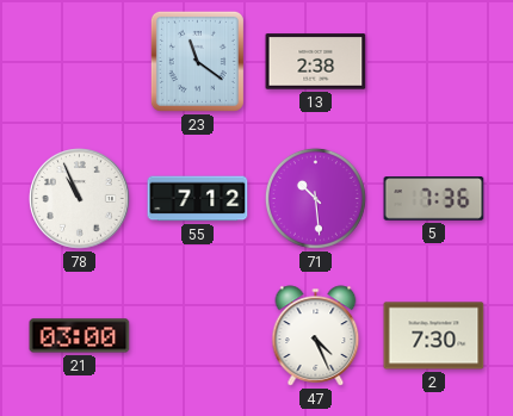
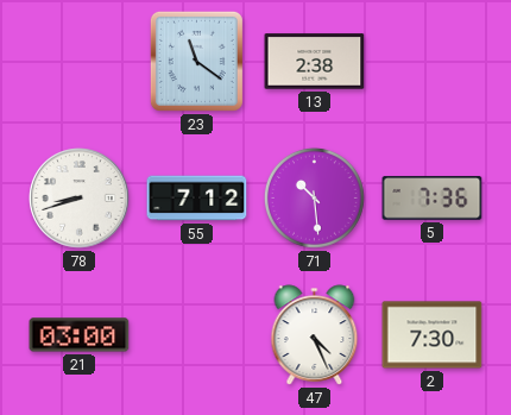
78: 10:56 -> 8:42 (80, 199)
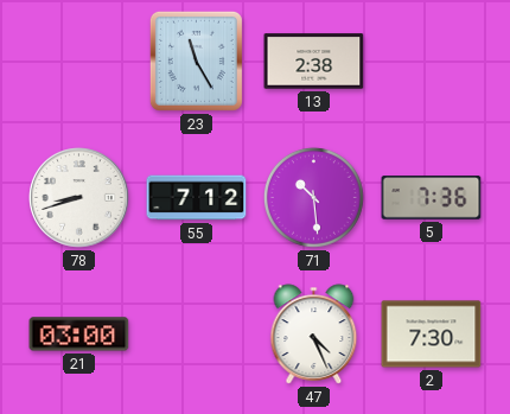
23: 11:21 -> 11:25 (196, 60)
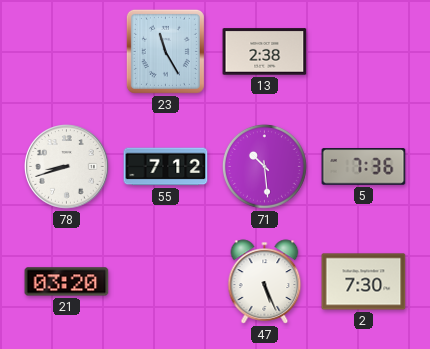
21: 03:00 -> 03:20 (67, 282)
47: 4:26 -> 5:26 (265, 282)
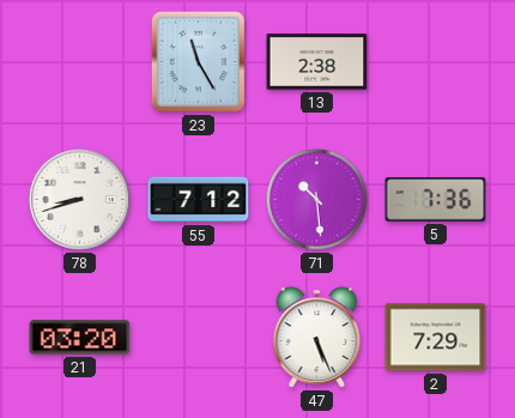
2: 7:30 -> 7:29 (436, 338)
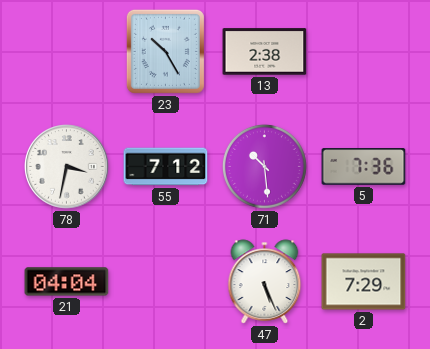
23: 11:25 -> 10:25 (165, 51)
78: 8:42 -> 3:32 (67, 167)
21: 03:20 -> 04:04 (67, 282)
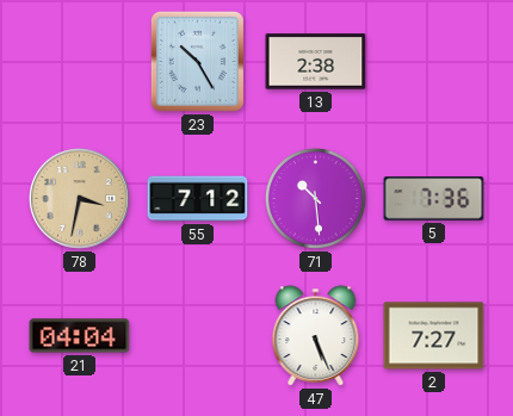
78 dial: white -> champagne (80, 199)
2: 7:29 -> 7:27 (434, 336)
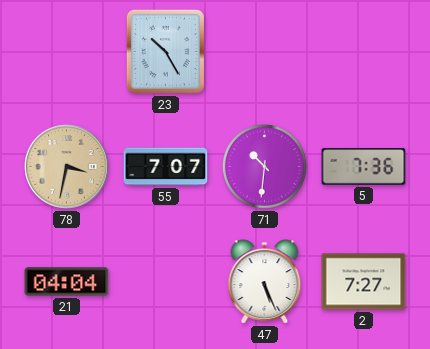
13: 2:38 -> none (316, 62)
55: 7:12 -> 7:07 (166, 167)
71: 10:29 -> 10:31 (264, 166)
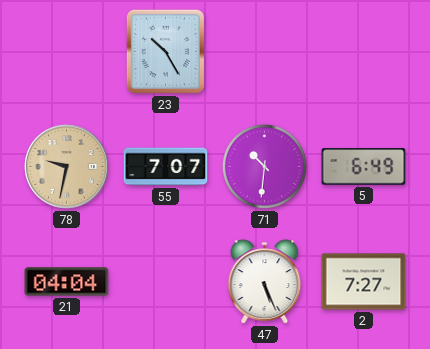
78: 3:32 -> 9:32 (67, 167)
5: 7:36 -> 6:49 (364, 167)
